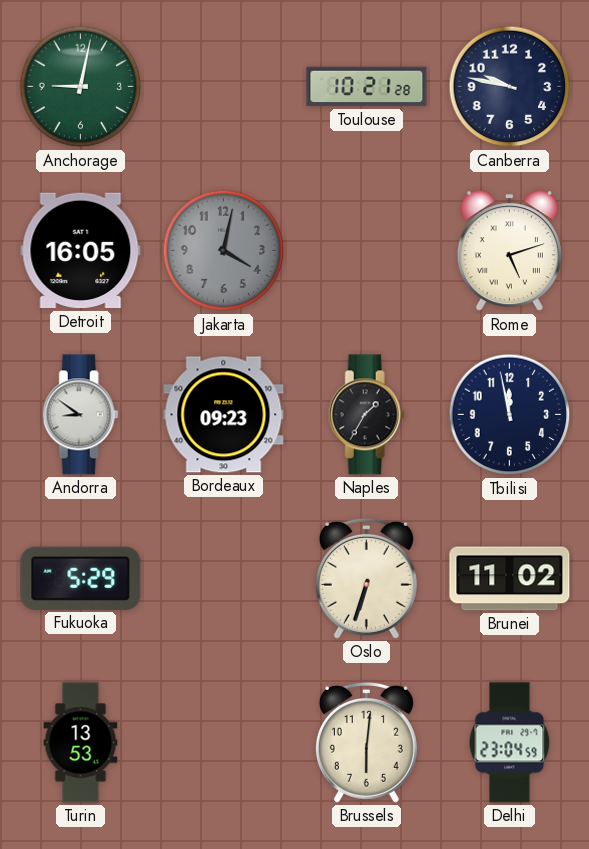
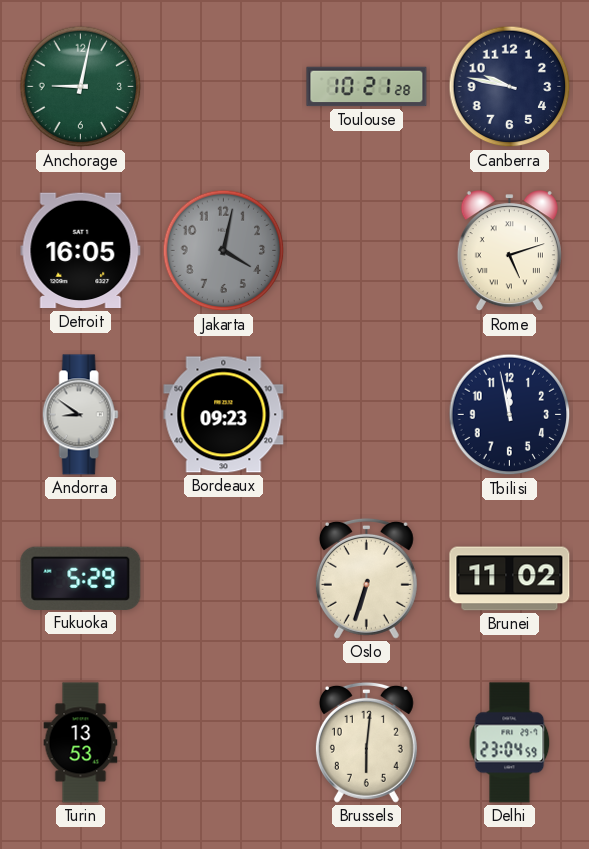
Naples: 1:35 -> none (366, 415)
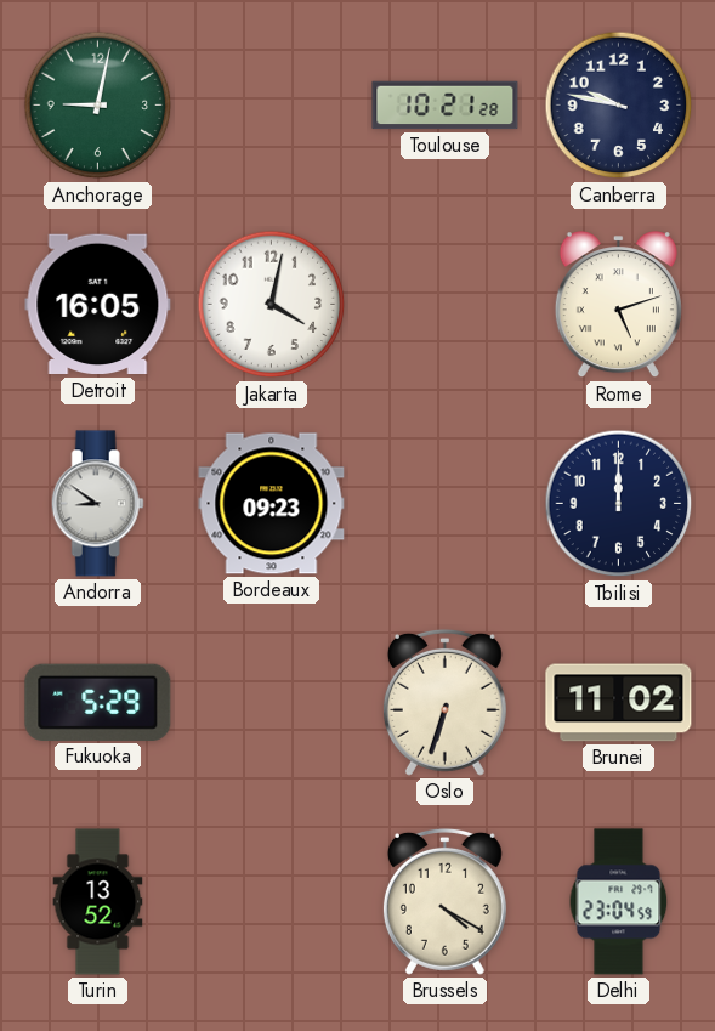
Jakarta dial: grey -> white (272, 305)
Tbilisi: 11:58 -> 12:00 (619, 504)
Turin: 13:53 -> 13:52 (98, 902)
Brussels: 6:01 -> 4:20 (444, 901)
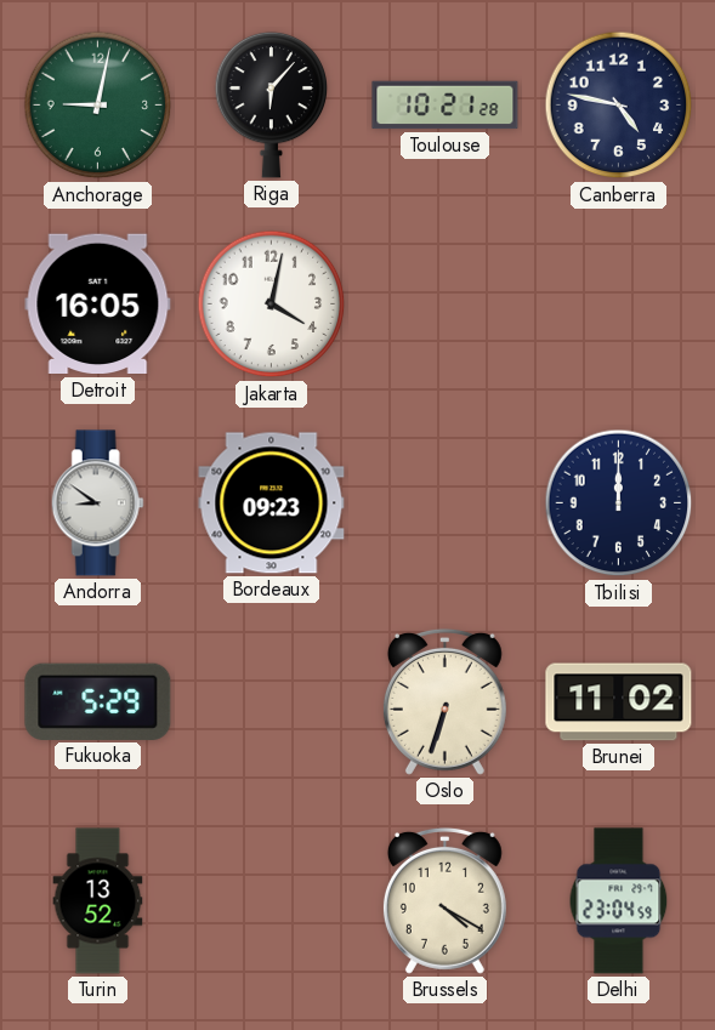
Riga: none -> 6:07 (272, 104)
Canberra: 9:47 -> 4:47 (619, 106)
Rome: 5:12 -> none (618, 305)
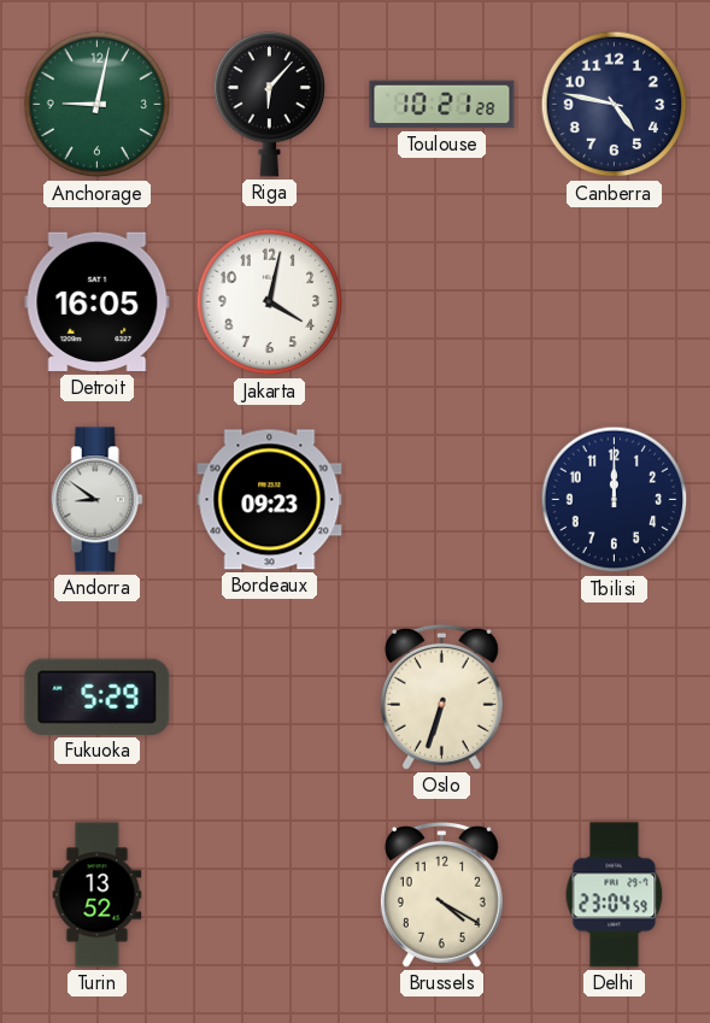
Brunei: 11:02 -> none (619, 702)
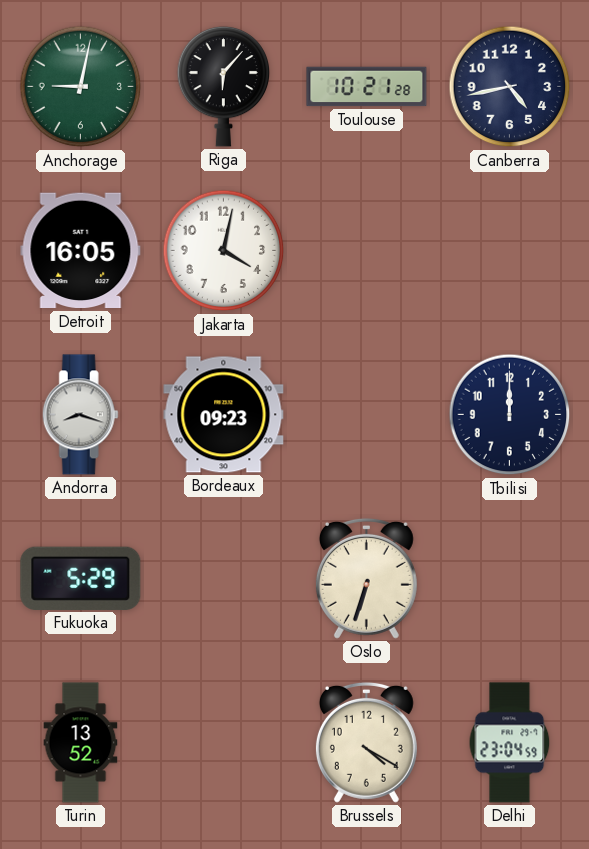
Canberra: 4:47 -> 4:43 (510, 87)
Andorra: 8:51 -> 8:18 (80, 415)
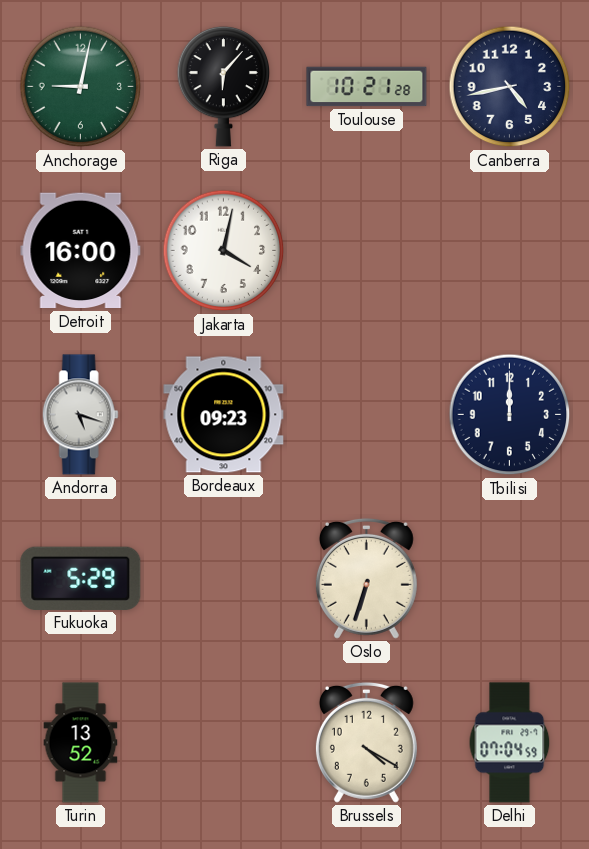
Detroit: 16:05 -> 16:00 (81, 251)
Andorra: 8:18 -> 5:18 (80, 415)
Delhi: 23:04 -> 07:04 (510, 743)
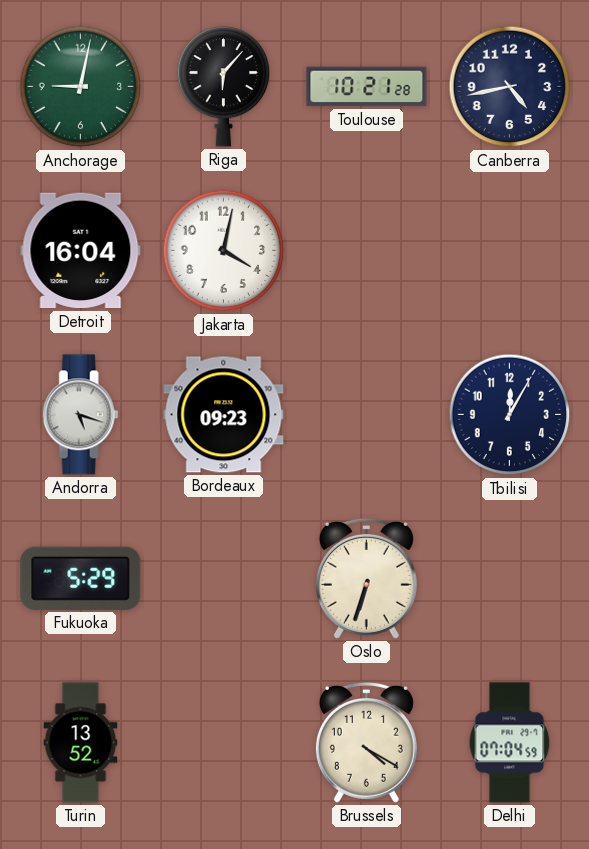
Detroit: 16:00 -> 16:04 (81, 251)
Tbilisi: 12:00 -> 12:05 (510, 415)
